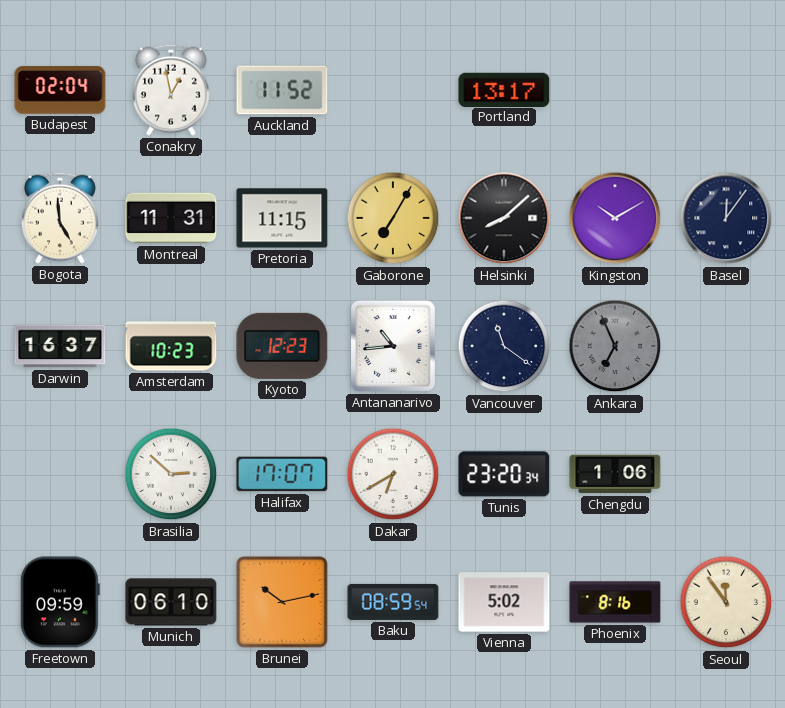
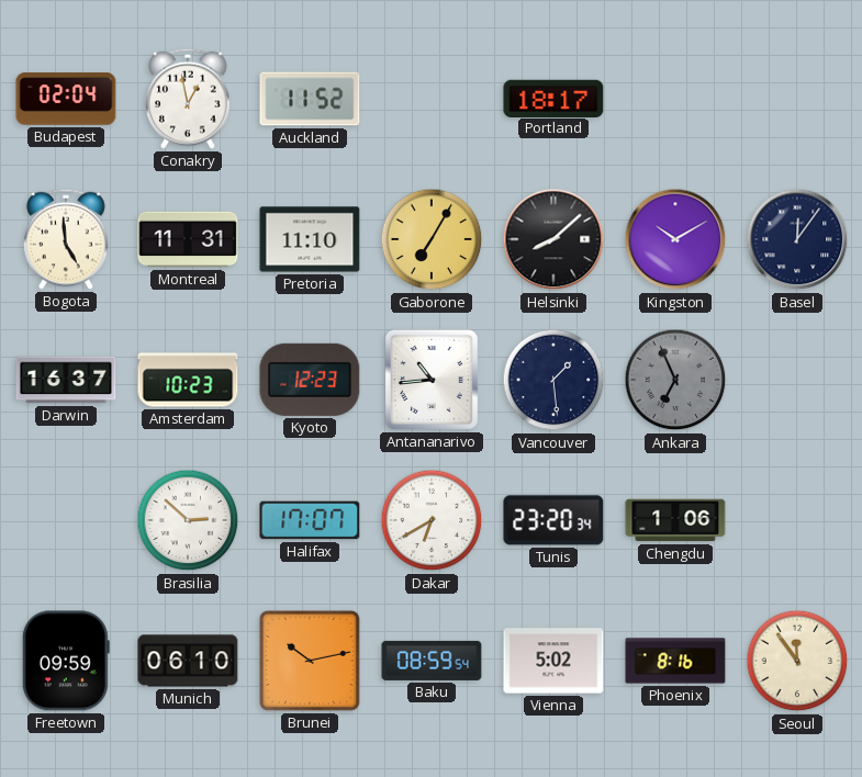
Portland: 13:17 -> 18:17 (553, 98)
Pretoria: 11:15 -> 11:10 (310, 239)
Vancouver: 11:21 -> 1:29 (553, 380)
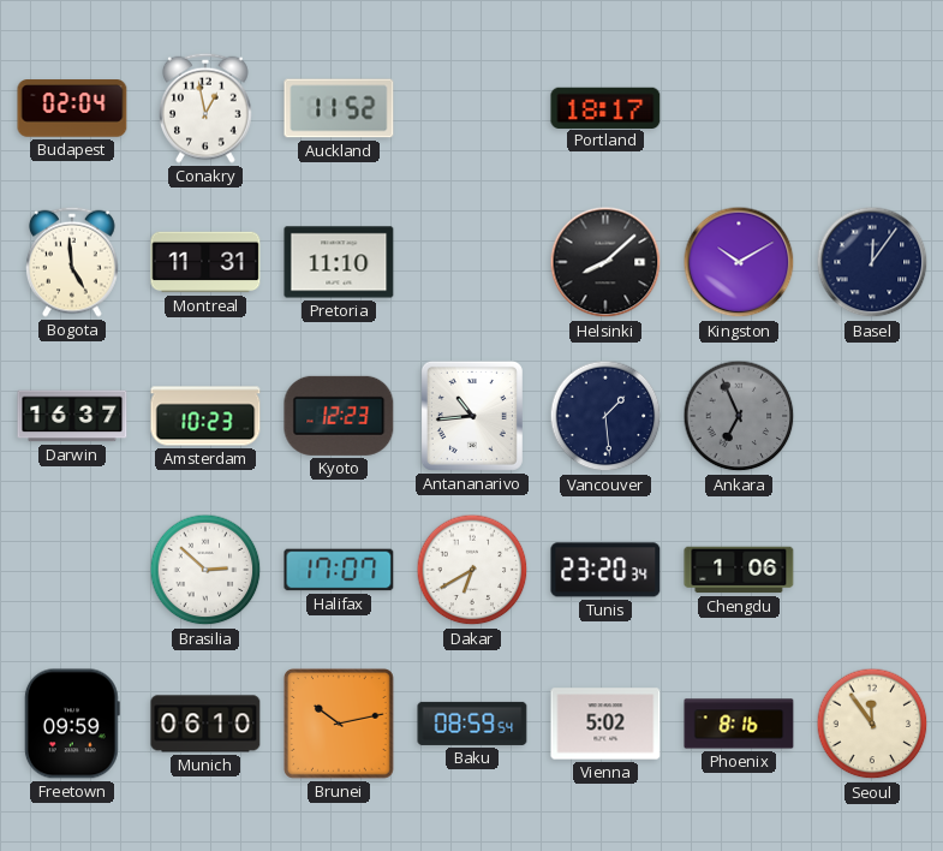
Gaborone: 7:05 -> none (432, 239)
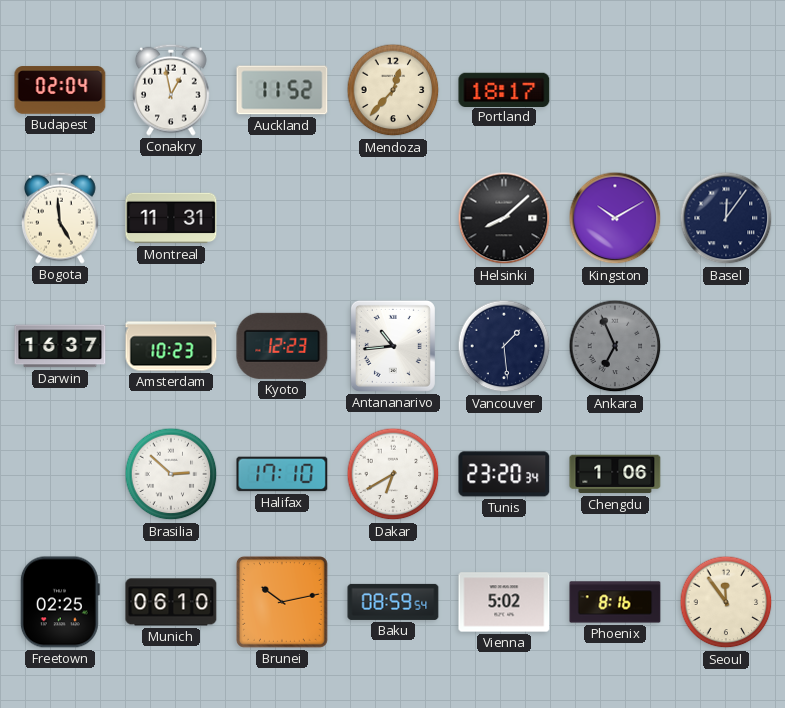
Mendoza: none -> 12:37 (393, 90)
Pretoria: 11:10 -> none (339, 262)
Halifax: 17:07 -> 17:10 (282, 474)
Freetown: 09:59 -> 02:25 (60, 602)
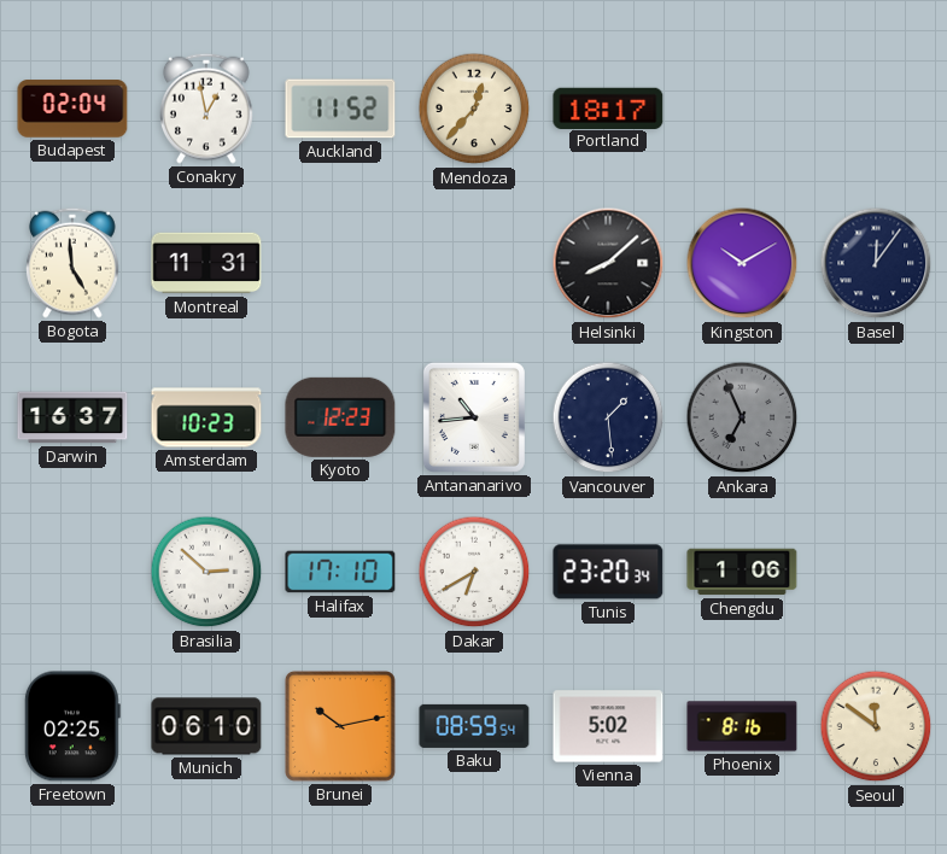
Seoul: 11:54 -> 11:51 (876, 726)
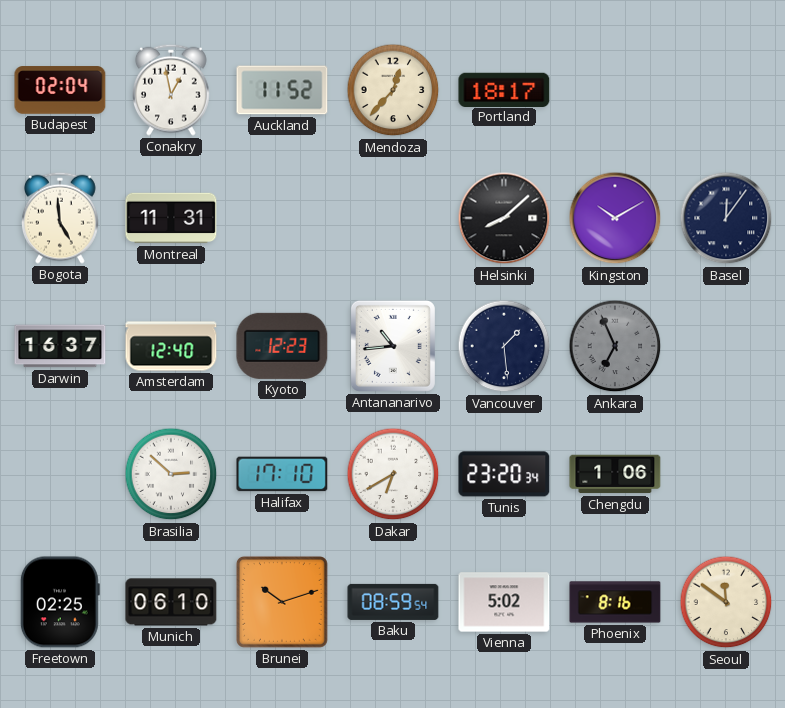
Amsterdam: 10:23 -> 12:40 (171, 346)
Brunei: 10:13 -> 10:12 (282, 602)
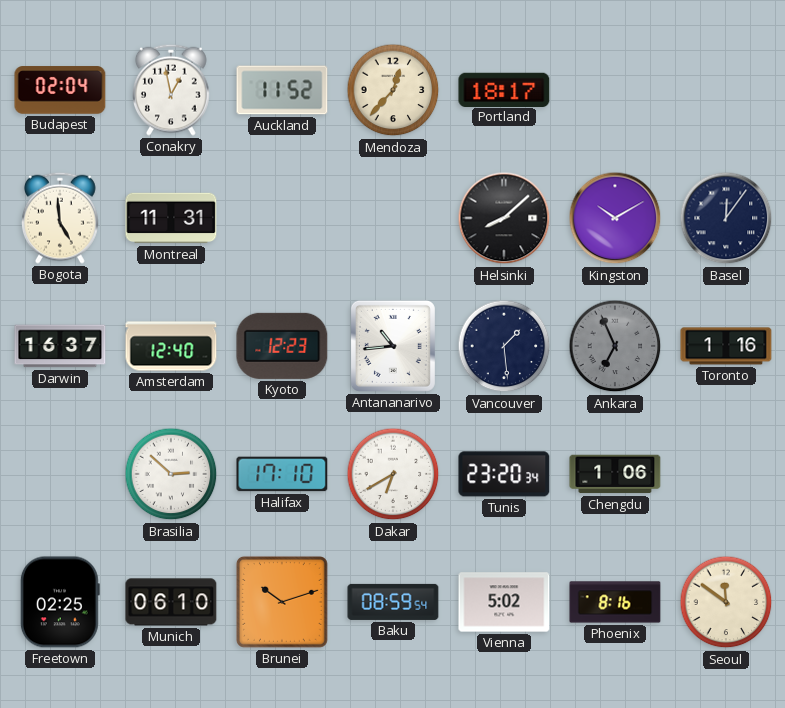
Toronto: none -> 1:16 (726, 346)
